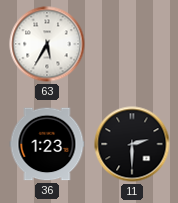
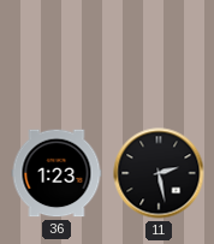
63: 5:35 -> none (47, 44)
11: 2:30 -> 2:28 (159, 173)
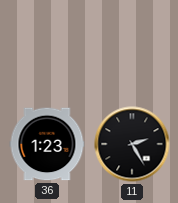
11: 2:28 -> 2:25 (132, 144)
